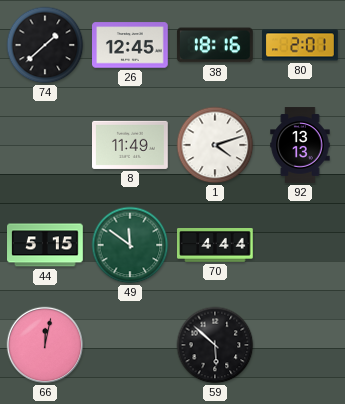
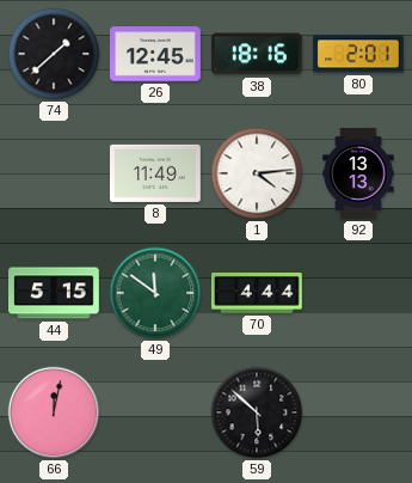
1: 4:12 -> 4:14 (257, 173)
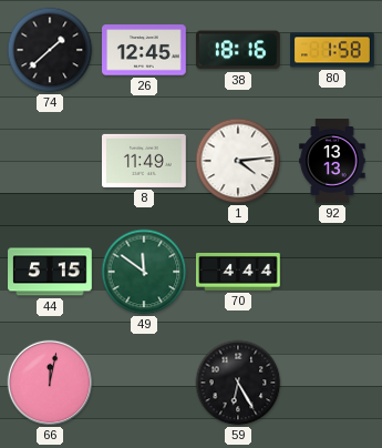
80: 2:01 -> 1:58 (332, 50)
59: 5:52 -> 6:25 (238, 383)
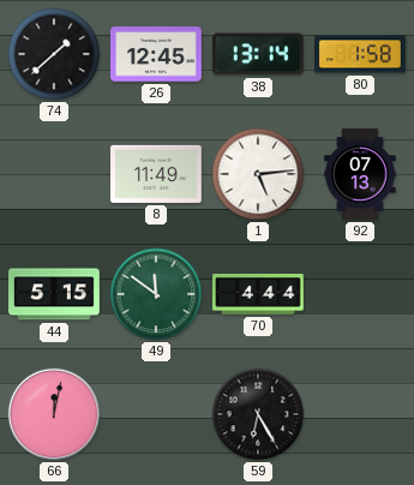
38: 18:16 -> 13:14 (258, 54)
1: 4:14 -> 5:14 (258, 174)
92: 13:13 -> 07:13 (360, 174)
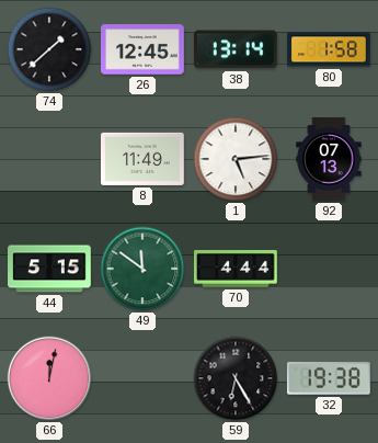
32: none -> 19:38 (329, 378)
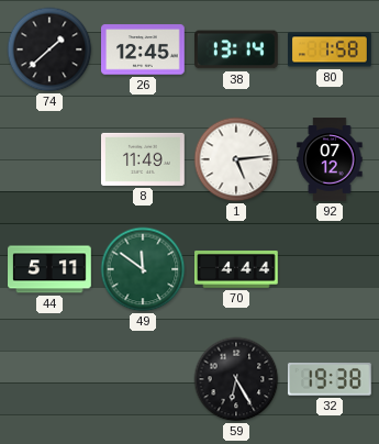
92: 07:13 -> 07:12 (330, 159)
44: 5:15 -> 5:11 (51, 269)
66: 12:02 -> none (49, 378)
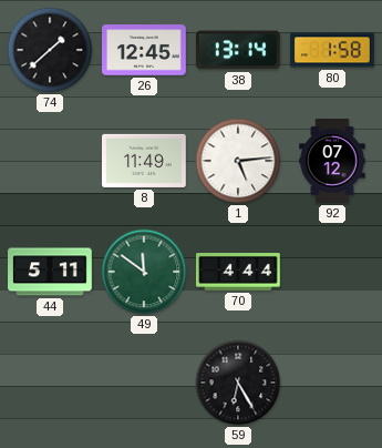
32: 19:38 -> none (330, 379)
